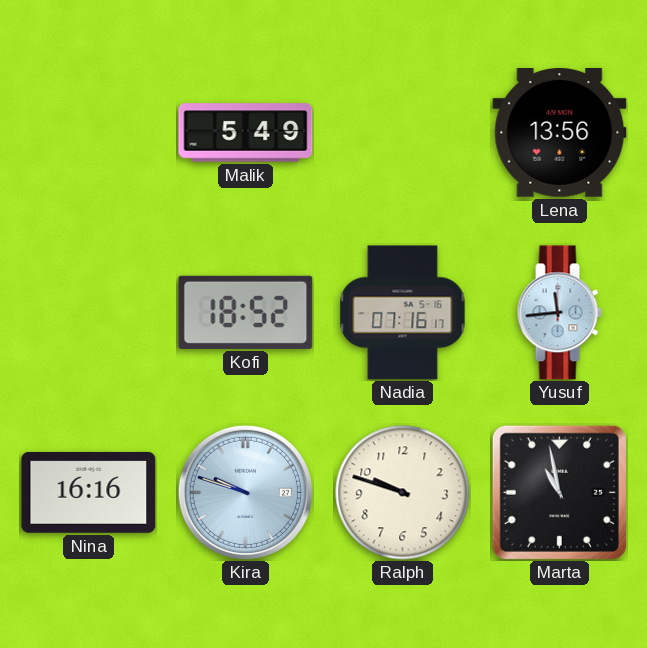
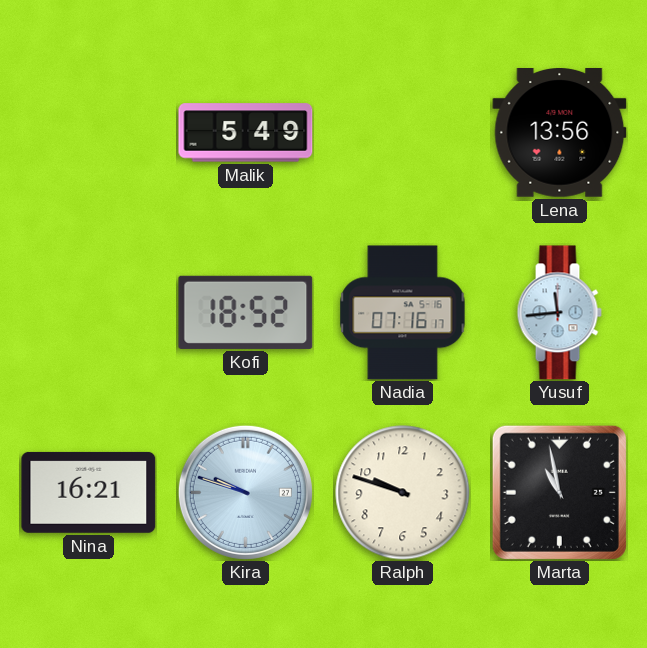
Nina: 16:16 -> 16:21 (89, 492)
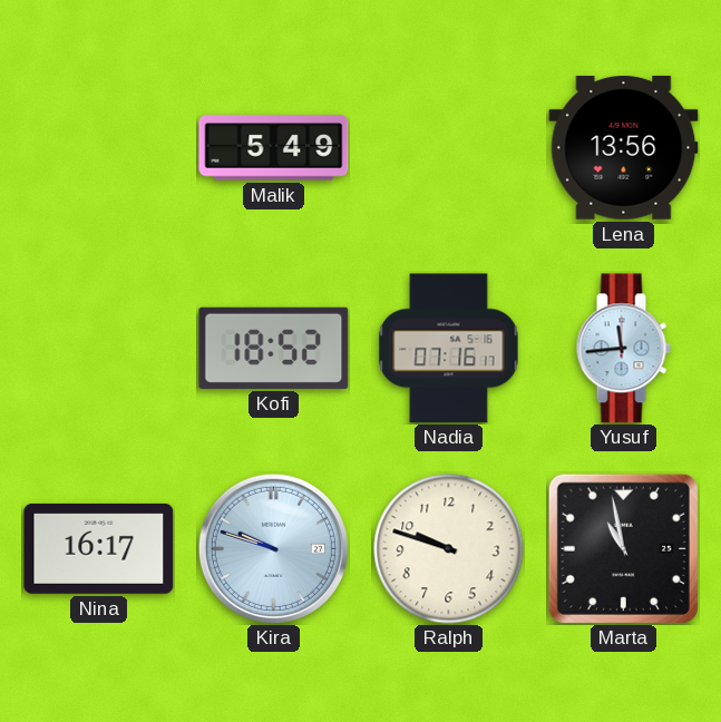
Nina: 16:21 -> 16:17 (99, 548)
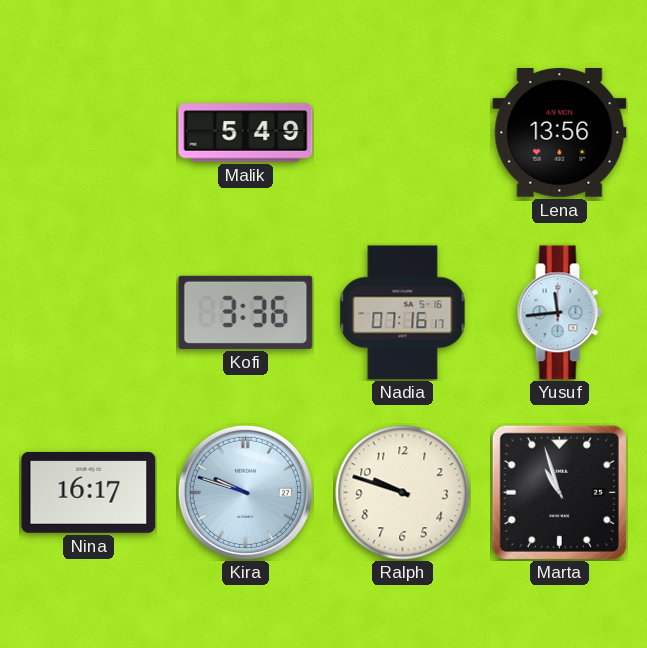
Kofi: 18:52 -> 3:36 (246, 312)
Marta: 10:58 -> 10:57 (559, 492)
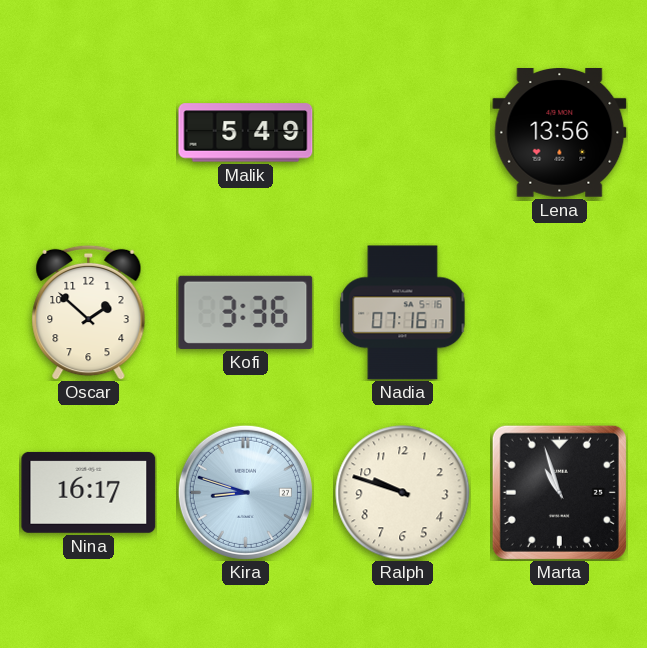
Oscar: none -> 1:52 (89, 312)
Yusuf: 11:44 -> none (559, 313)
Kira: 9:48 -> 8:48 (245, 492)
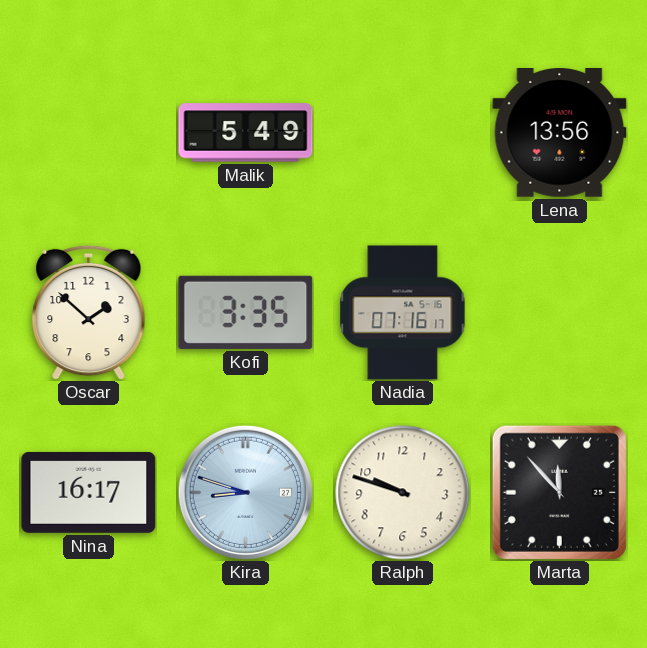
Kofi: 3:36 -> 3:35 (246, 312)
Marta: 10:57 -> 11:53 (559, 492)
